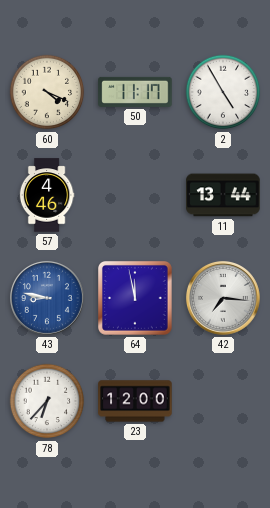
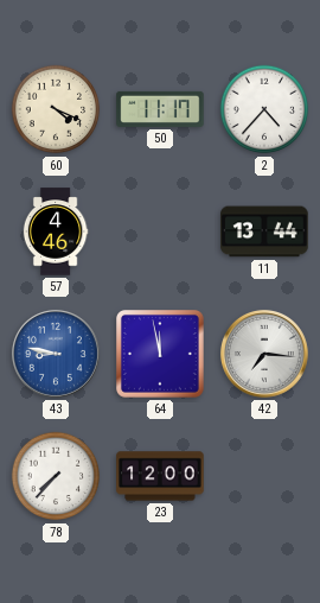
2: 4:55 -> 4:37 (264, 109)
78: 6:37 -> 7:37 (56, 476)
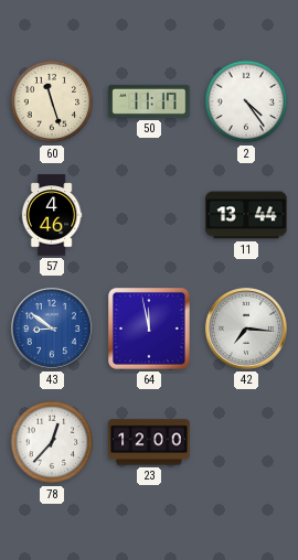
60: 4:19 -> 11:27 (52, 101)
2: 4:37 -> 4:24 (246, 101)
43: 8:47 -> 8:51 (52, 329)
78: 7:37 -> 12:37 (52, 442)
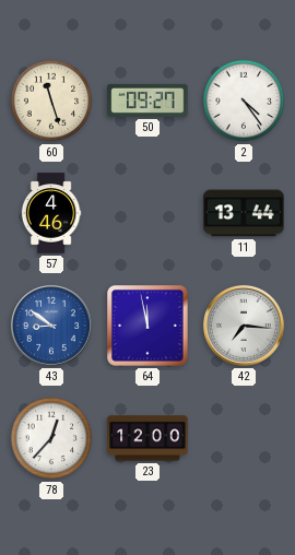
50: 11:17 -> 09:27 (147, 101)
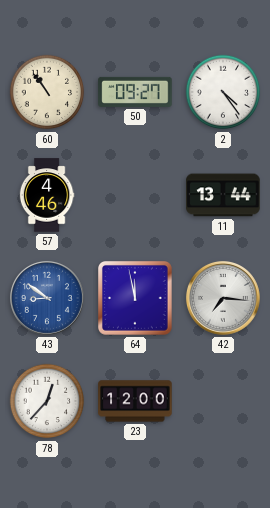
60: 11:27 -> 10:54 (47, 92)
